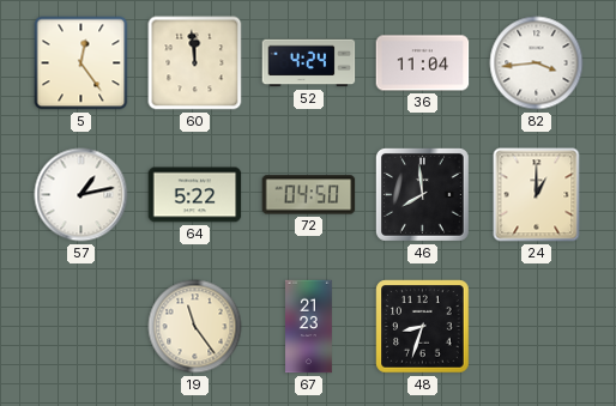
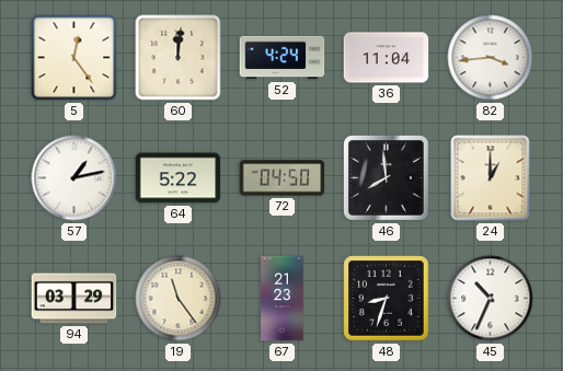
60: 11:59 -> 12:01 (179, 58)
94: none -> 03:29 (74, 299)
45: none -> 10:34 (491, 299)
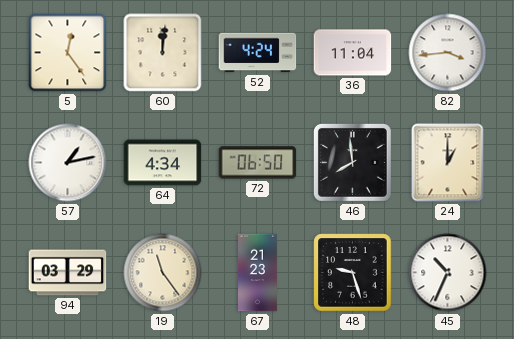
64: 5:22 -> 4:34 (163, 163)
72: 04:50 -> 06:50 (258, 163)
48: 8:33 -> 9:27 (353, 273)
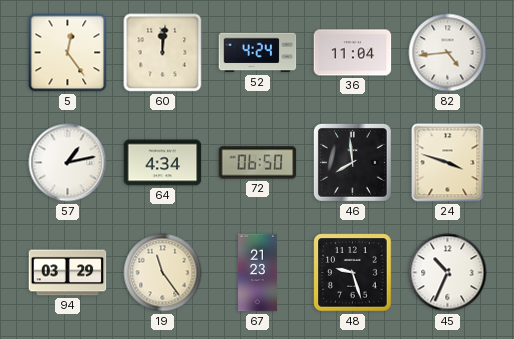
82: 3:44 -> 4:44 (448, 53)
24: 1:00 -> 3:48 (448, 163)
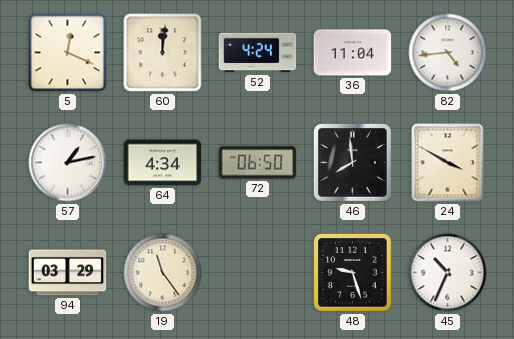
5: 12:24 -> 12:19 (68, 53)
24: 3:48 -> 3:50 (448, 163)
67: 21:23 -> none (258, 273)
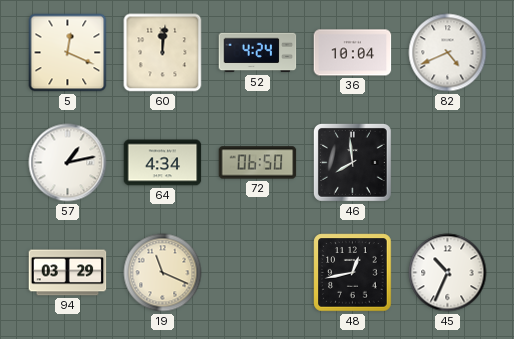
36: 11:04 -> 10:04 (353, 53)
82: 4:44 -> 4:41 (448, 53)
24: 3:50 -> none (448, 163)
19: 11:24 -> 11:19 (163, 273)
48: 9:27 -> 12:43 (353, 273)
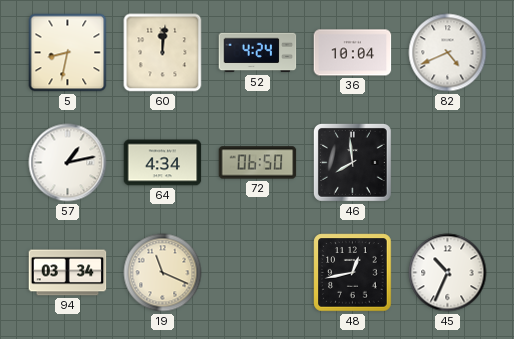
5: 12:19 -> 8:32 (68, 53)
94: 03:29 -> 03:34 (68, 273)
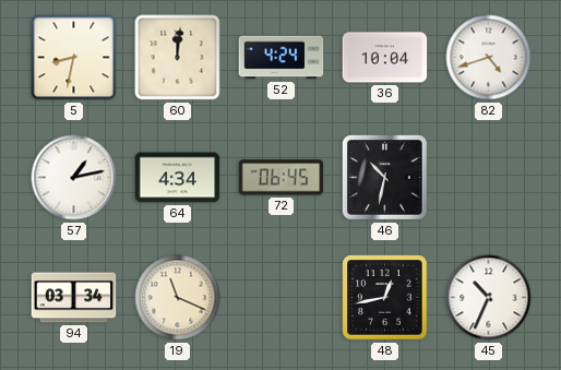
82: 4:41 -> 4:42 (489, 58)
72: 06:50 -> 06:45 (282, 178)
46: 7:59 -> 10:32 (384, 177)
